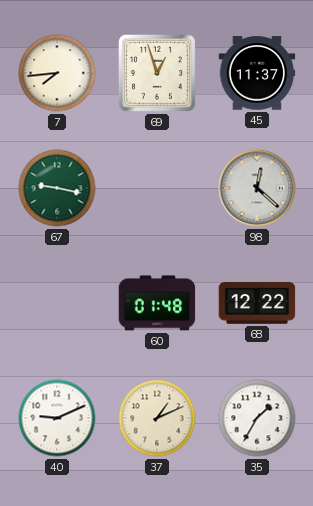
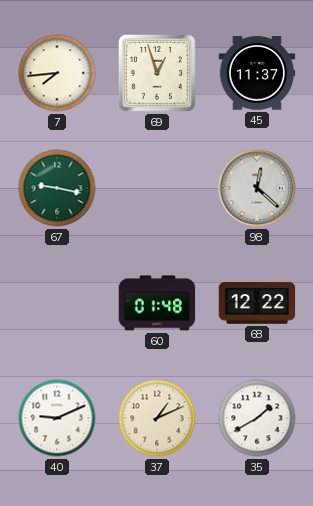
35: 1:35 -> 1:40 (257, 418)
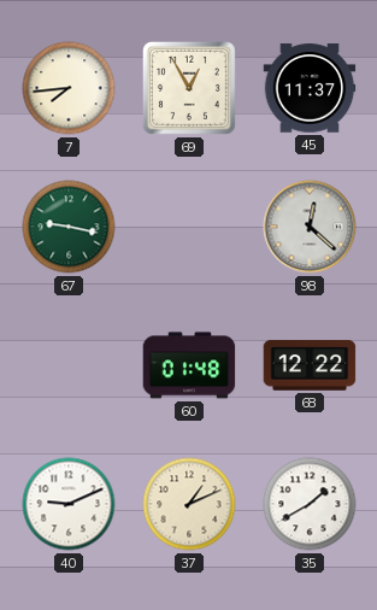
69: 12:57 -> 12:55 (189, 88)
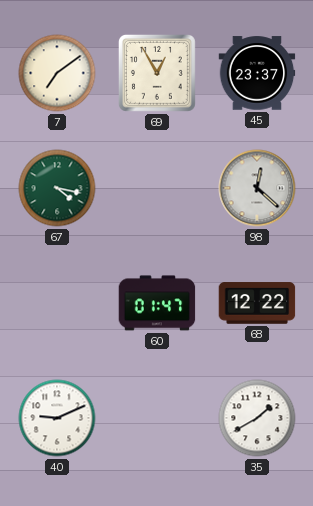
7: 7:44 -> 7:09 (57, 73)
45: 11:37 -> 23:37 (257, 73)
67: 9:17 -> 4:17 (57, 188)
60: 01:48 -> 01:47 (157, 303)
37: 1:11 -> none (189, 504)
